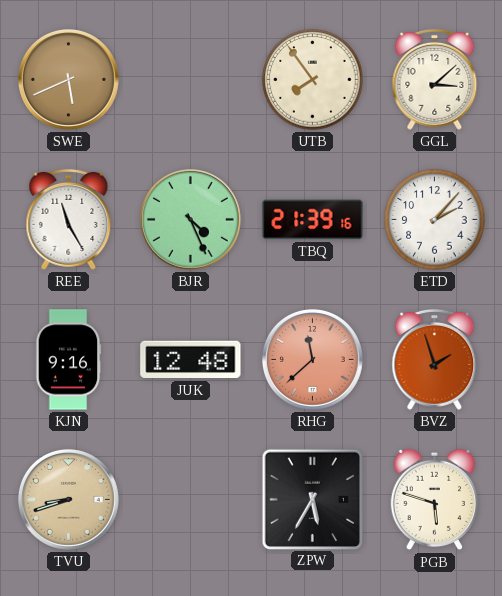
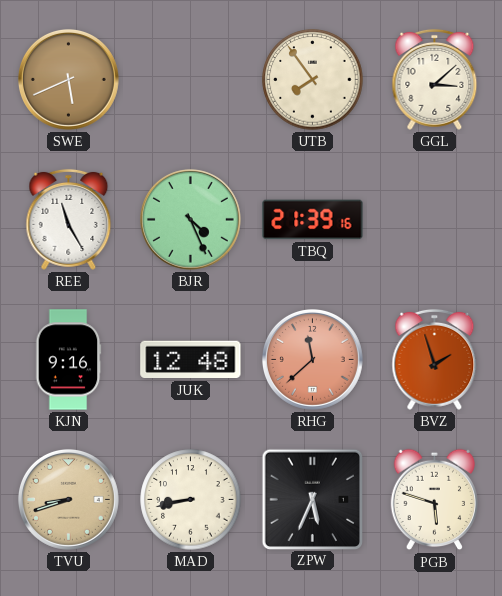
ETD: 2:07 -> none (435, 220)
MAD: none -> 8:43 (191, 500)
ZPW: 5:35 -> 5:34 (312, 499)
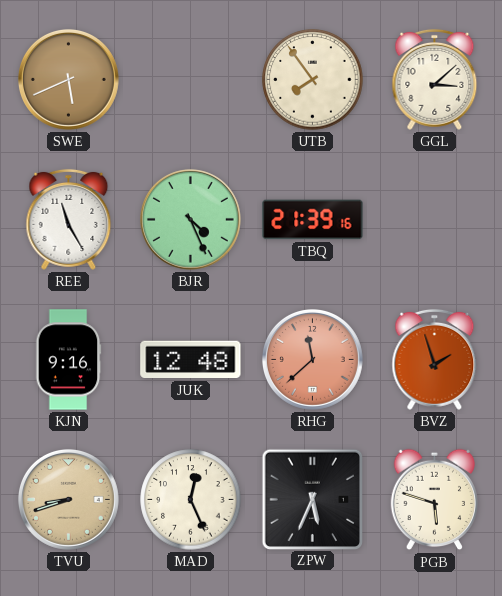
MAD: 8:43 -> 12:26 (191, 500)
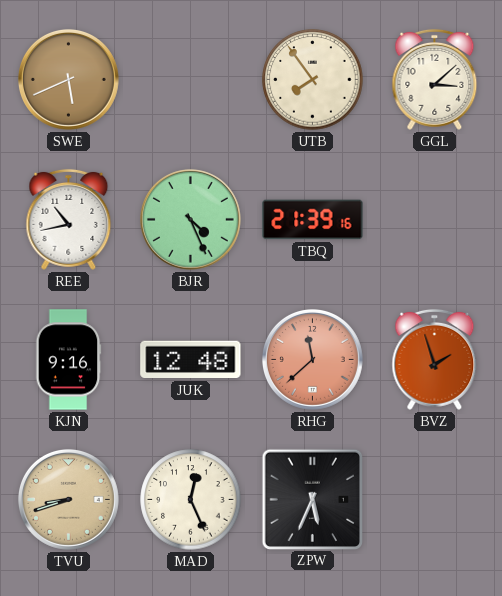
REE: 11:25 -> 10:43 (69, 219)
PGB: 5:48 -> none (434, 500)
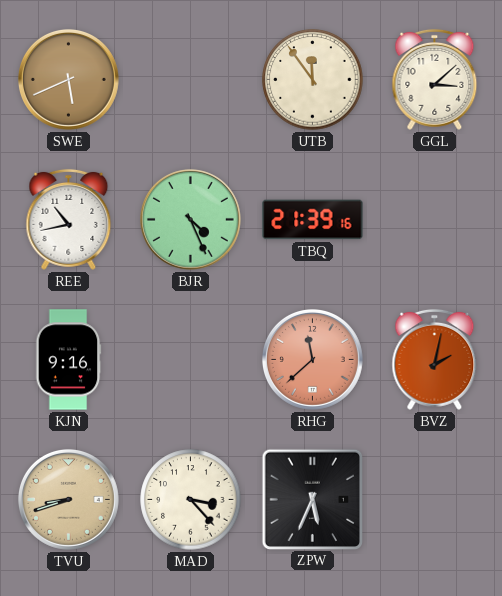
UTB: 7:54 -> 11:54 (313, 80)
JUK: 12:48 -> none (191, 360)
BVZ: 1:57 -> 2:02 (435, 359)
MAD: 12:26 -> 3:23 (191, 500)
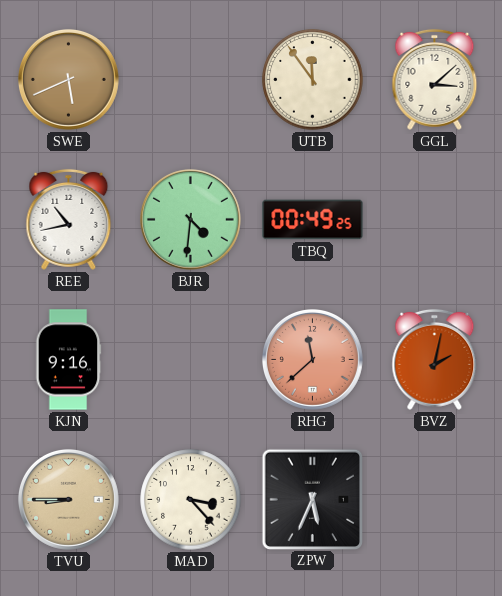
BJR: 4:26 -> 4:31 (190, 219)
TBQ: 21:39 -> 00:49 (313, 220)
TVU: 8:42 -> 8:45 (68, 499)
